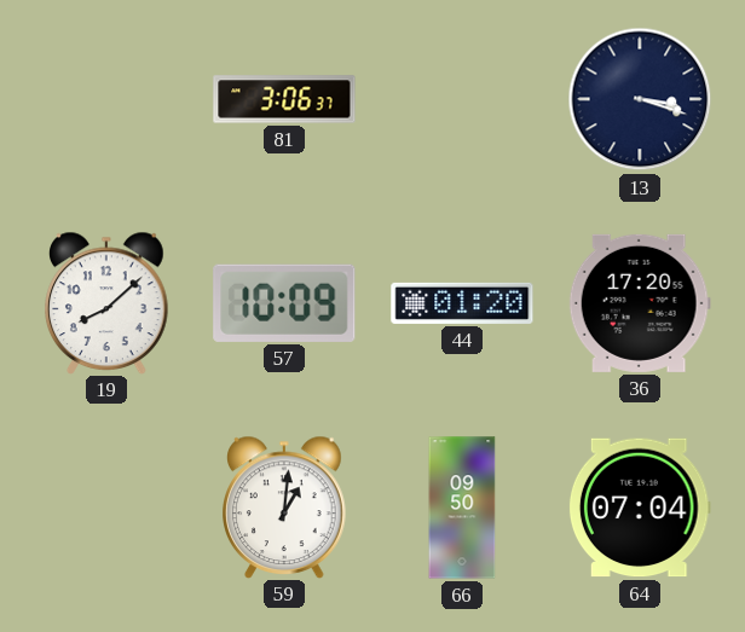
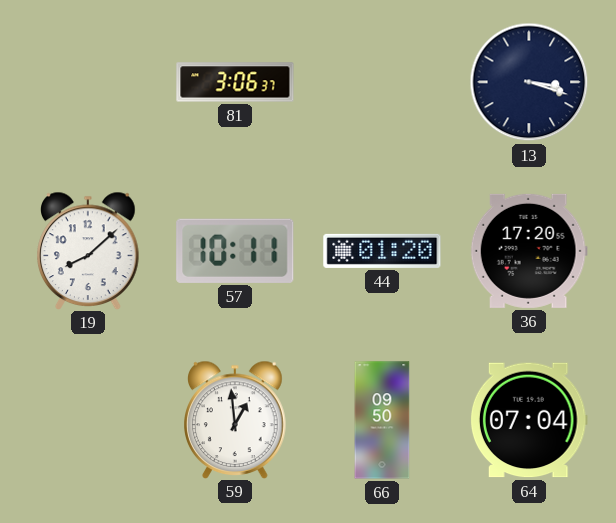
57: 10:09 -> 10:11 (235, 251)
59: 1:01 -> 12:59 (236, 419)
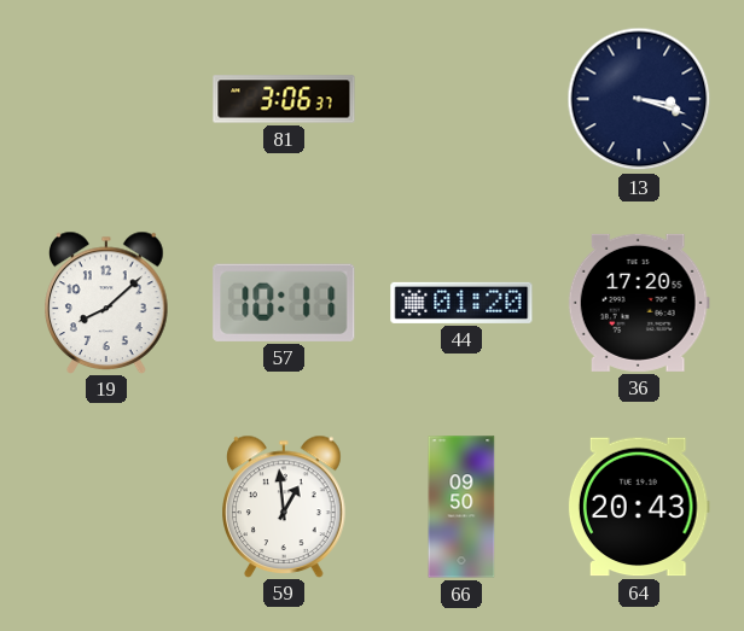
64: 07:04 -> 20:43 (639, 507)
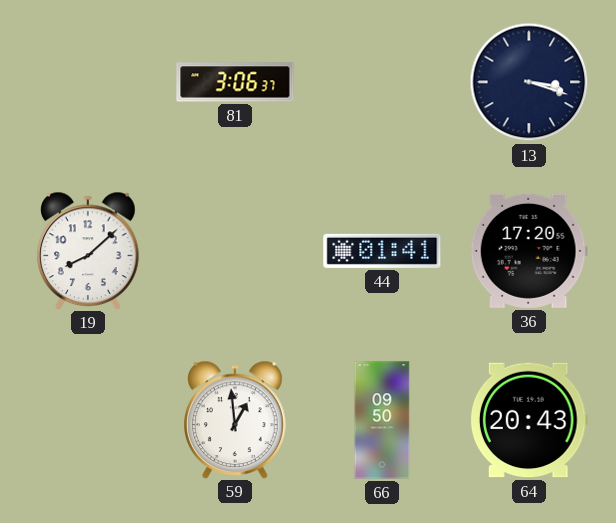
57: 10:11 -> none (284, 303)
44: 01:20 -> 01:41 (382, 251)
